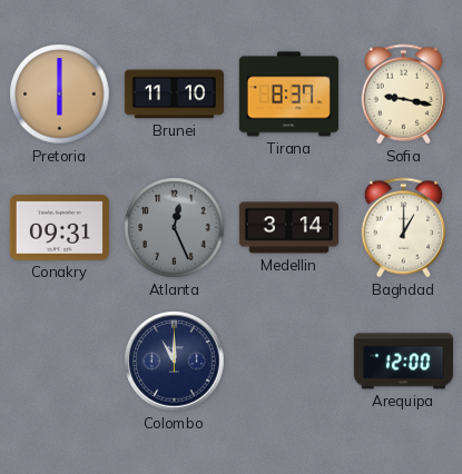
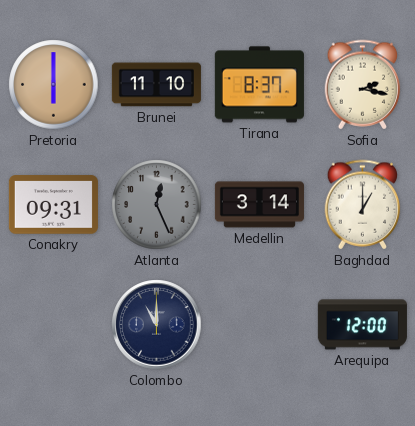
Sofia: 9:17 -> 2:17 (363, 85)
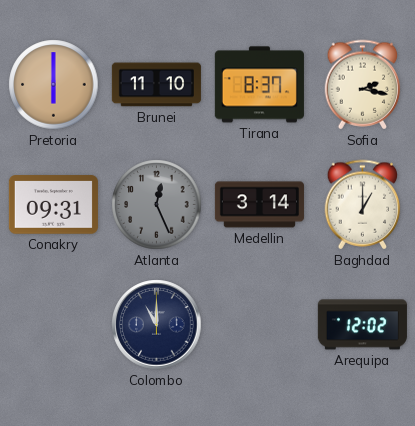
Arequipa: 12:00 -> 12:02 (362, 325)
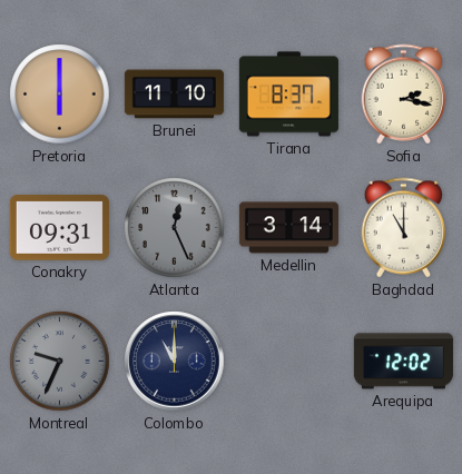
Baghdad: 1:00 -> 11:00 (404, 228)
Montreal: none -> 9:34 (60, 362)
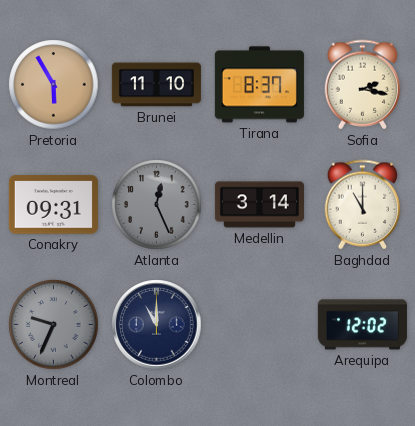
Pretoria: 6:00 -> 5:55 (54, 85)
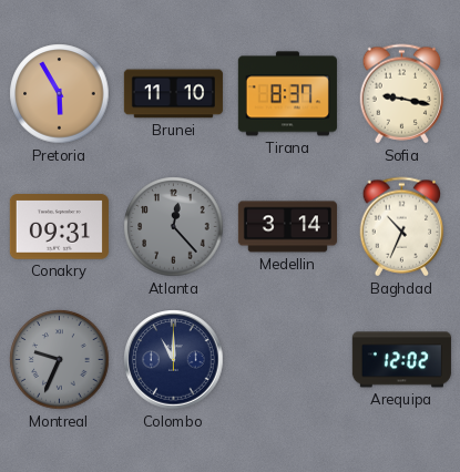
Sofia: 2:17 -> 9:17 (402, 94)
Atlanta: 12:26 -> 12:23 (174, 227)
Baghdad: 11:00 -> 10:34 (402, 227)
